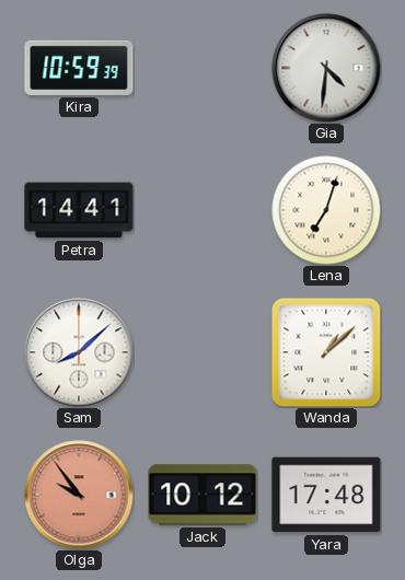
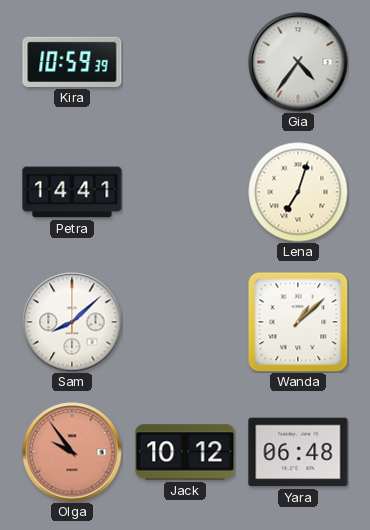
Gia: 4:31 -> 4:36 (298, 62)
Yara: 17:48 -> 06:48 (298, 452)
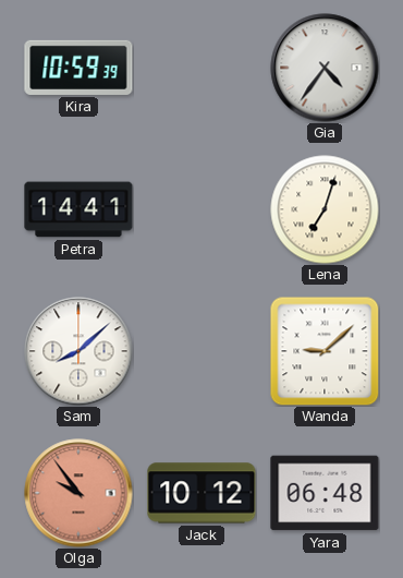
Wanda: 1:08 -> 9:08 (325, 351)
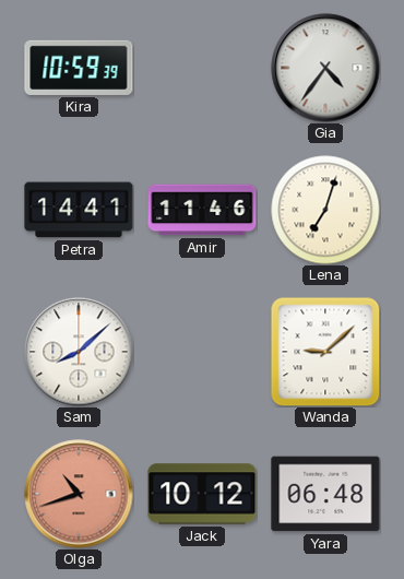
Amir: none -> 11:46 (202, 210)
Olga: 9:54 -> 10:42 (79, 494)
